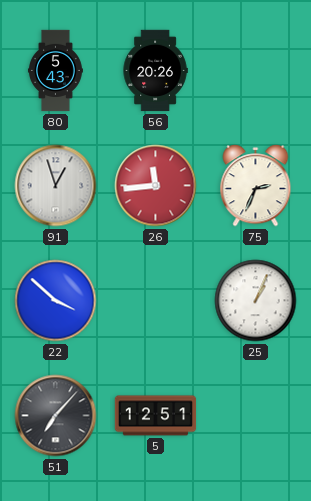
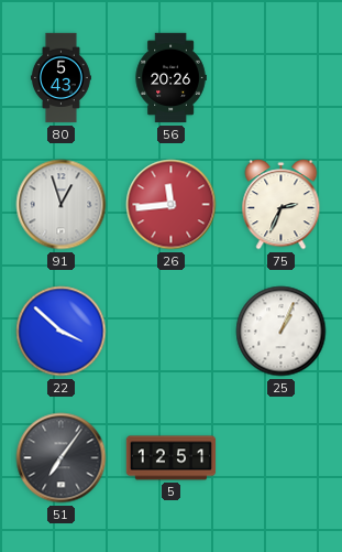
51: 7:07 -> 7:06 (62, 458)
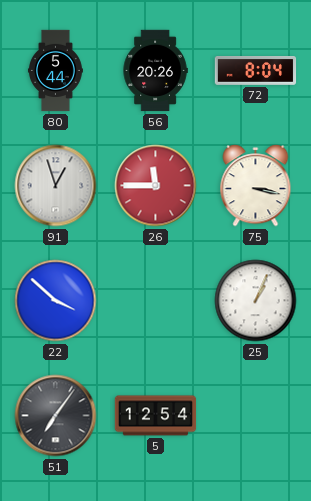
80: 5:43 -> 5:44 (55, 71)
72: none -> 8:04 (256, 71)
26: 11:44 -> 11:45 (156, 186)
75: 2:34 -> 3:17 (256, 186)
5: 12:51 -> 12:54 (156, 416)
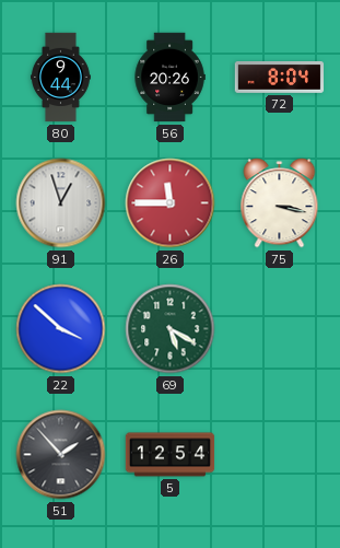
80: 5:44 -> 9:44 (60, 78)
69: none -> 5:20 (171, 329)
25: 1:04 -> none (256, 301)
51: 7:06 -> 1:53 (61, 455)
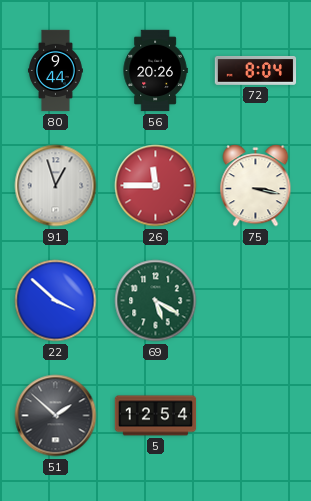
51: 1:53 -> 1:52 (56, 416)
